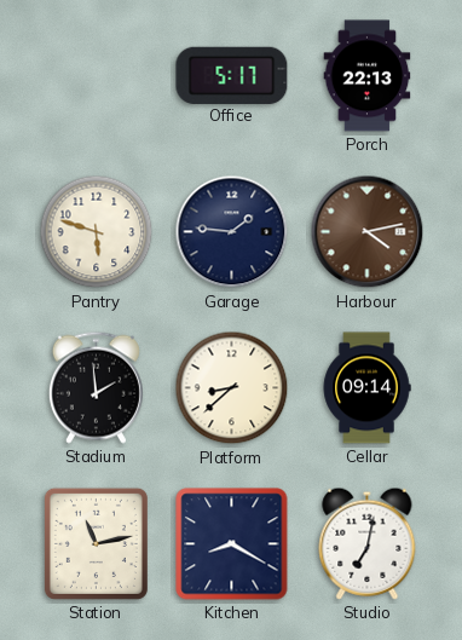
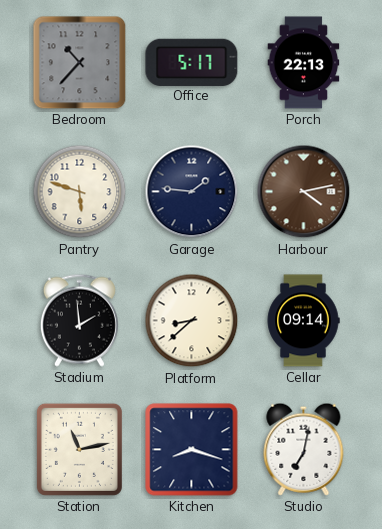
Bedroom: none -> 10:37 (80, 63)
Kitchen: 8:20 -> 8:18 (192, 450)
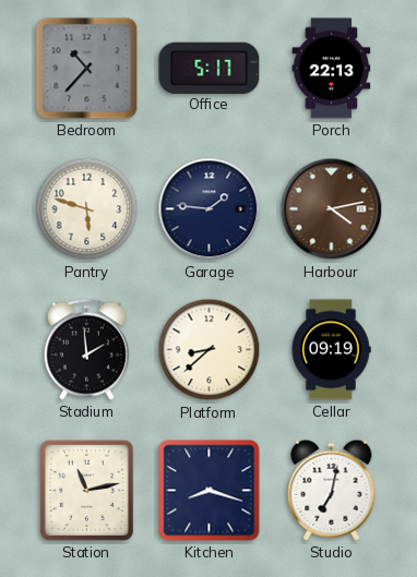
Cellar: 09:14 -> 09:19 (331, 350)
